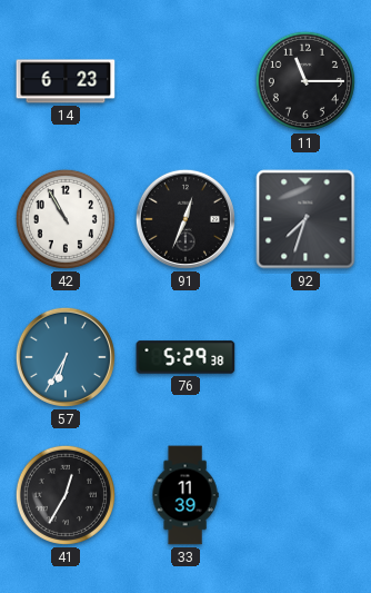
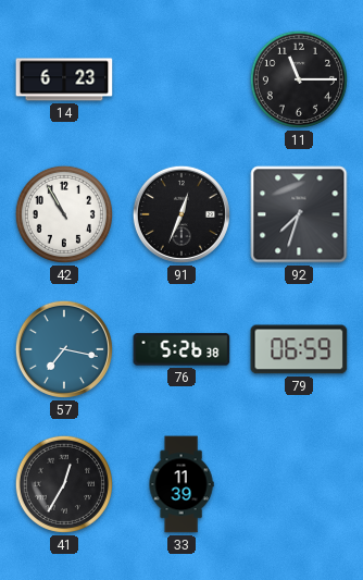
57: 6:35 -> 7:17 (64, 349)
76: 5:29 -> 5:26 (181, 349)
79: none -> 06:59 (299, 349)
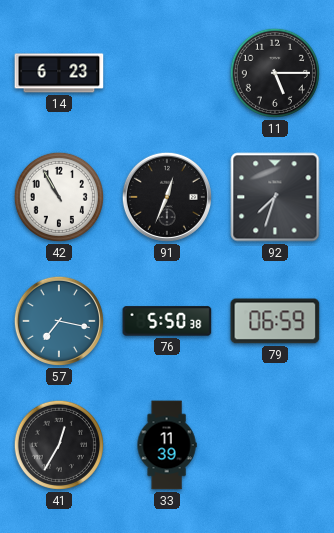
11: 11:15 -> 5:15 (275, 73)
76: 5:26 -> 5:50 (167, 321)
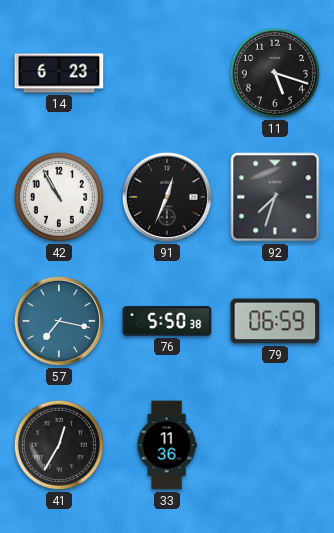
11: 5:15 -> 5:18 (275, 73)
33: 11:39 -> 11:36 (167, 445)
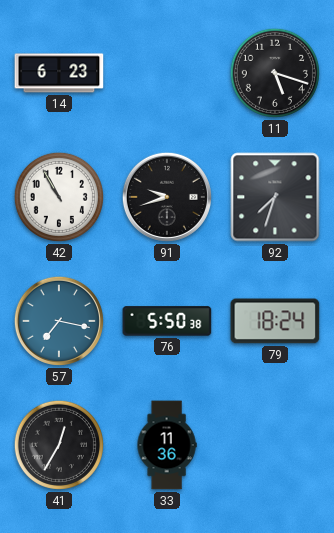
91: 12:34 -> 9:42 (167, 197)
79: 06:59 -> 18:24 (275, 321)
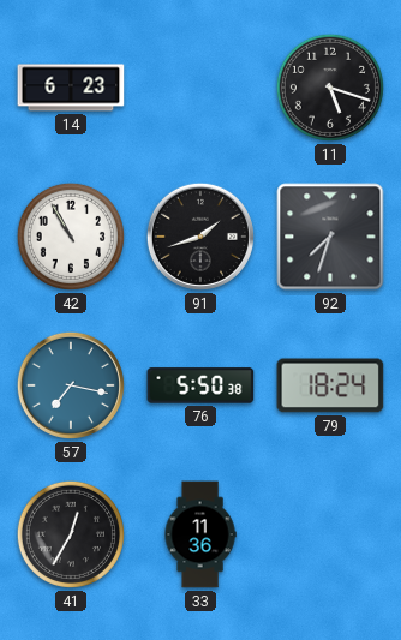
91: 9:42 -> 1:42 (200, 237)
